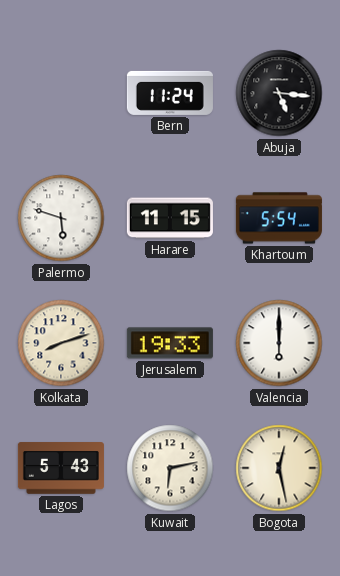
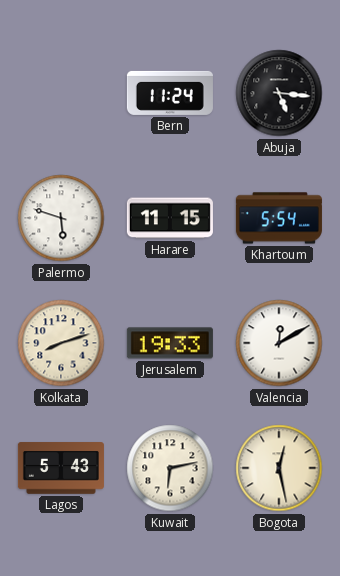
Valencia: 6:00 -> 12:10 (279, 343)
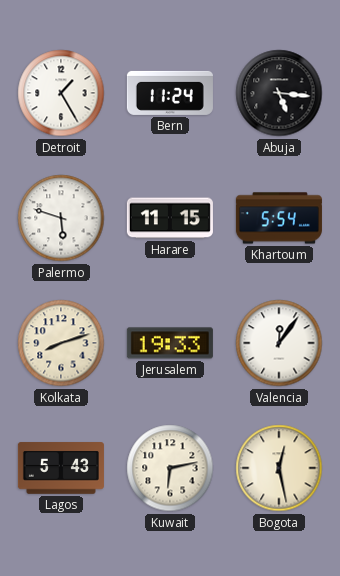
Detroit: none -> 1:25 (61, 93)
Valencia: 12:10 -> 12:06 (279, 343)
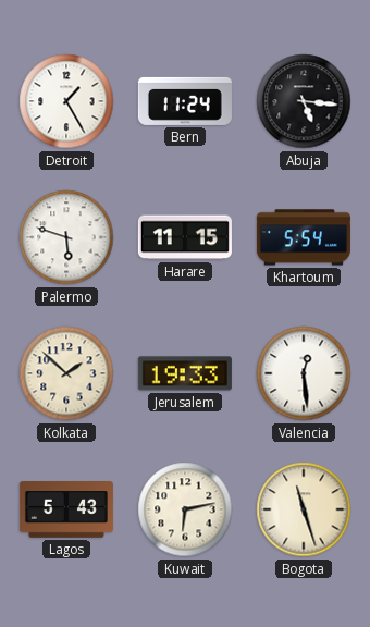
Kolkata: 8:12 -> 1:52 (66, 373)
Valencia: 12:06 -> 12:29 (304, 373)
Bogota: 12:28 -> 11:27 (304, 509)
